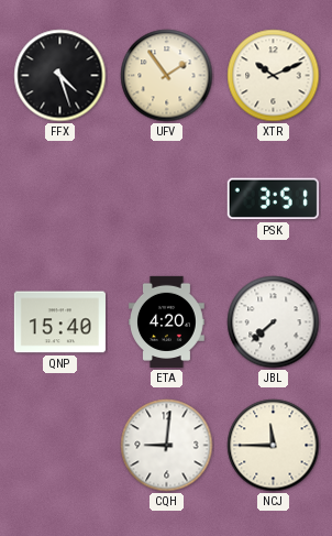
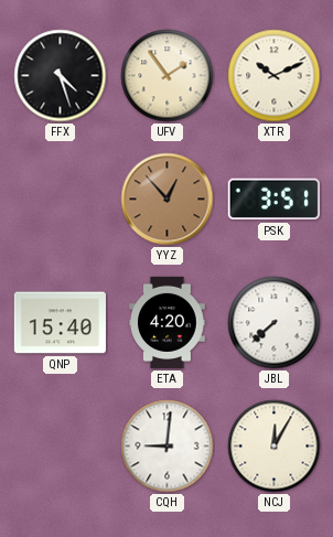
YYZ: none -> 12:53 (168, 200)
NCJ: 11:45 -> 12:05 (275, 447)
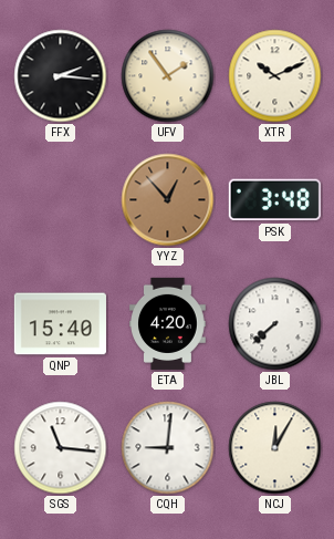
FFX: 4:27 -> 2:16 (61, 76)
PSK: 3:51 -> 3:48 (274, 200)
SGS: none -> 11:16 (61, 448)
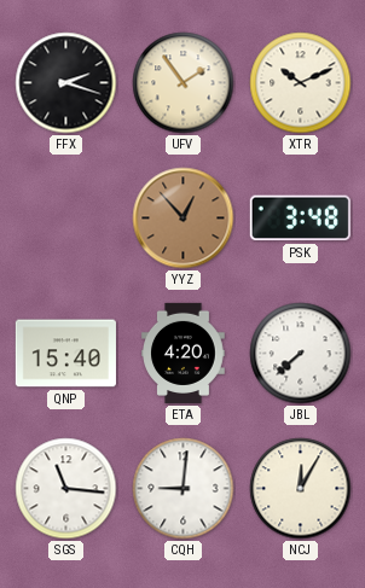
FFX: 2:16 -> 2:18 (66, 83)
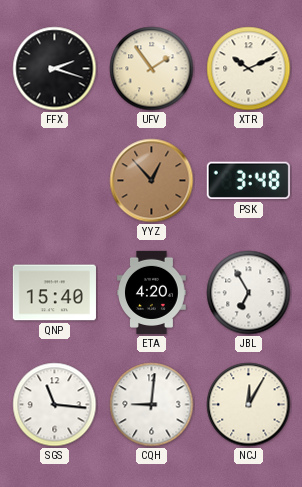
JBL: 7:38 -> 6:55 (249, 293)
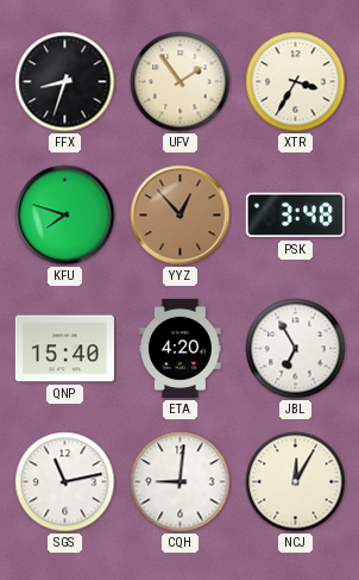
FFX: 2:18 -> 8:33 (65, 82)
XTR: 10:11 -> 3:35 (296, 82)
KFU: none -> 7:48 (65, 216)
SGS: 11:16 -> 11:13 (65, 482)
